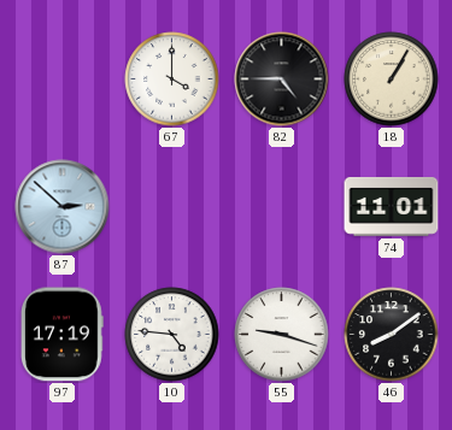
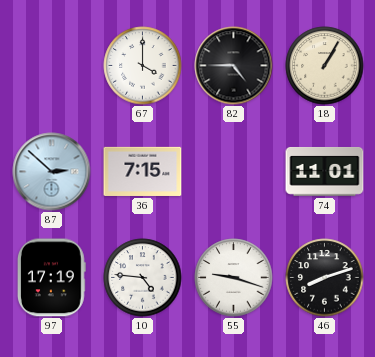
36: none -> 7:15 (143, 171)
46: 8:09 -> 8:12 (325, 278)
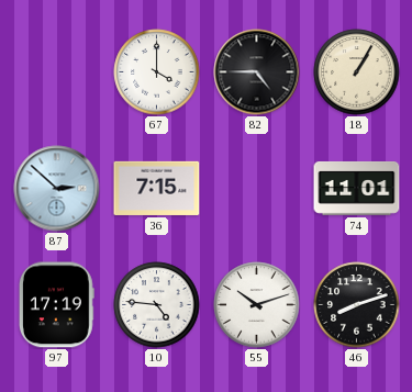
55: 9:18 -> 10:12 (257, 305)
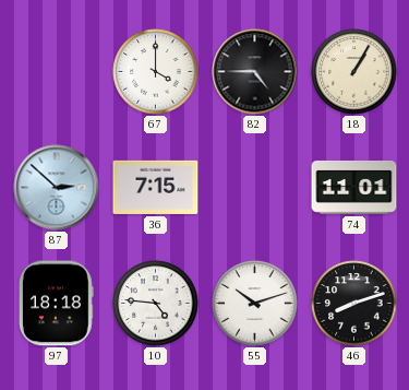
97: 17:19 -> 18:18 (57, 304)
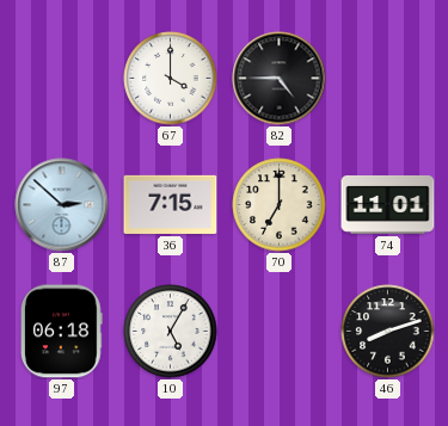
18: 1:05 -> none (354, 72)
70: none -> 7:00 (280, 205)
97: 18:18 -> 06:18 (62, 332)
10: 4:46 -> 5:05 (171, 332)
55: 10:12 -> none (255, 304)
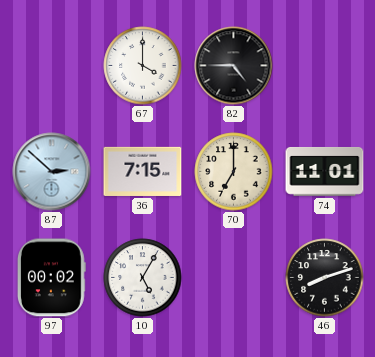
97: 06:18 -> 00:02 (52, 278)
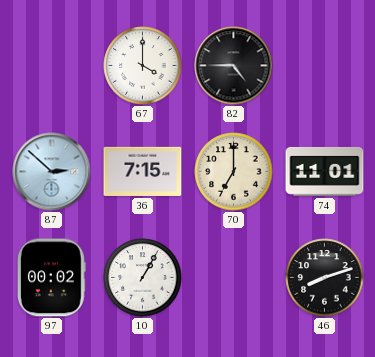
10: 5:05 -> 1:05 (143, 278)
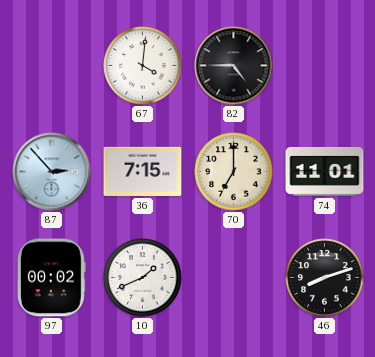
67: 4:00 -> 4:01 (143, 66)
87: 2:52 -> 2:53 (52, 172)
10: 1:05 -> 1:41 (143, 278)
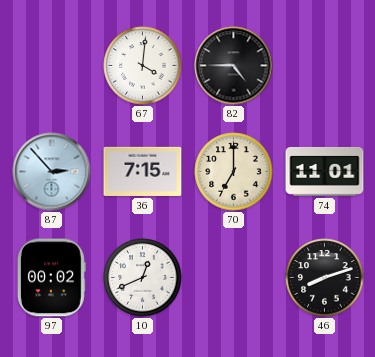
10: 1:41 -> 12:41 (143, 278)
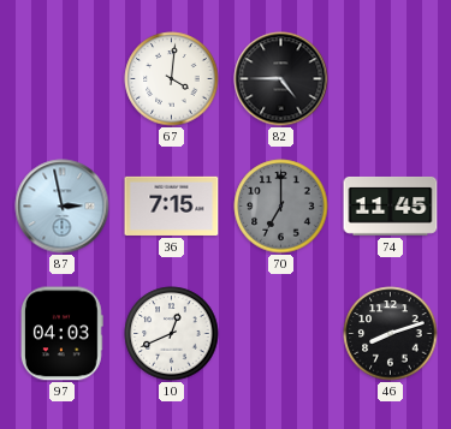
87: 2:53 -> 2:58 (63, 207)
70 dial: cream -> grey (281, 207)
74: 11:01 -> 11:45 (391, 207)
97: 00:02 -> 04:03 (63, 334)
